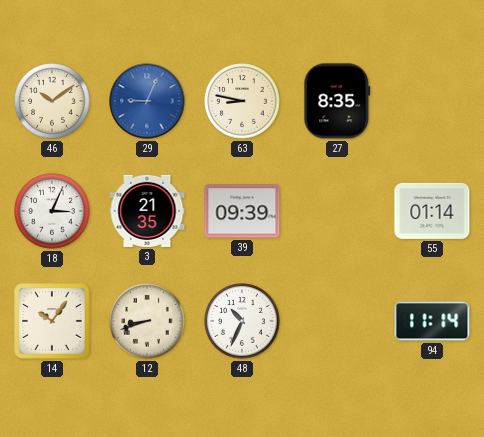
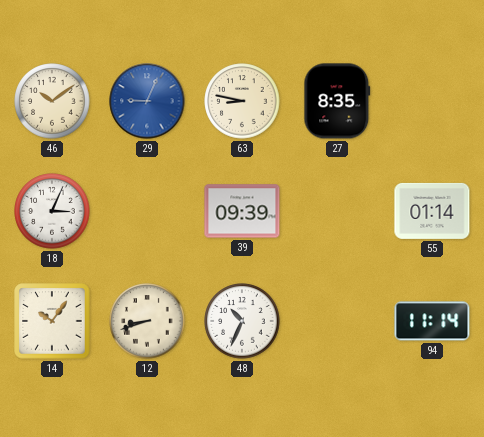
3: 21:35 -> none (147, 211)
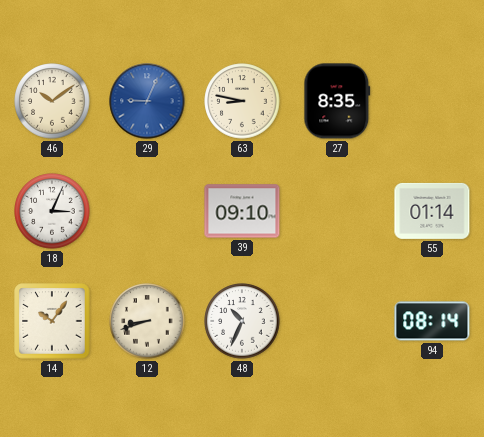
39: 09:39 -> 09:10 (242, 211)
94: 11:14 -> 08:14 (432, 321)
